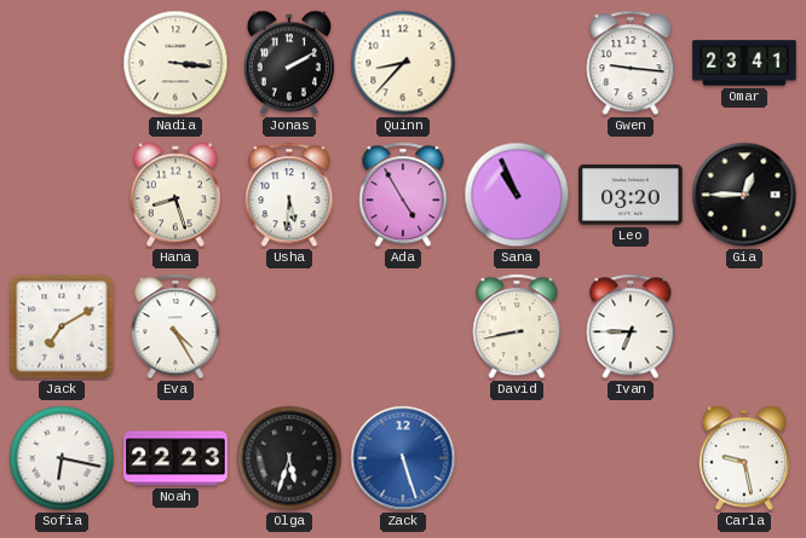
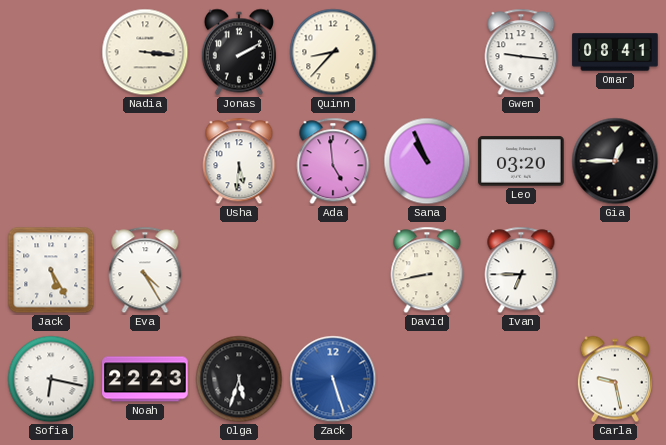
Omar: 23:41 -> 08:41 (615, 52)
Hana: 8:27 -> none (175, 195)
Ada: 4:55 -> 4:59 (333, 161)
Jack: 7:10 -> 5:25 (51, 270)
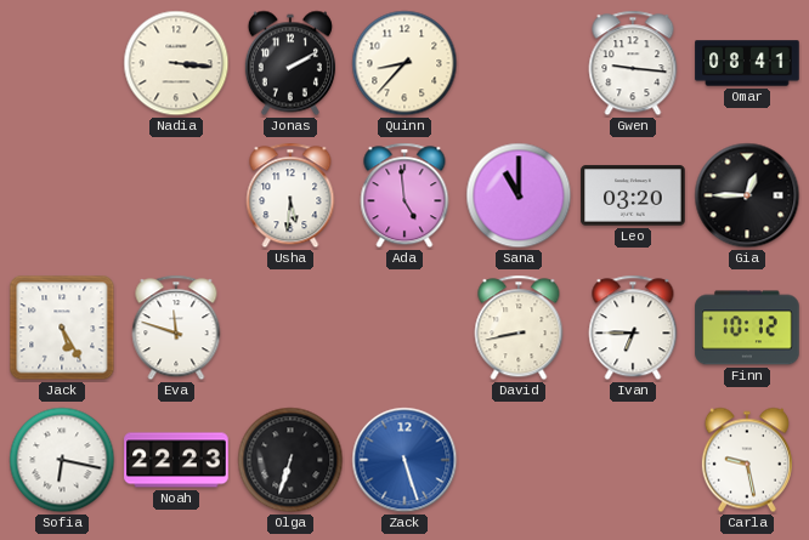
Sana: 10:56 -> 11:00 (519, 195)
Eva: 4:25 -> 11:48 (176, 328)
Finn: none -> 10:12 (747, 328)
Olga: 5:33 -> 6:33 (290, 460)
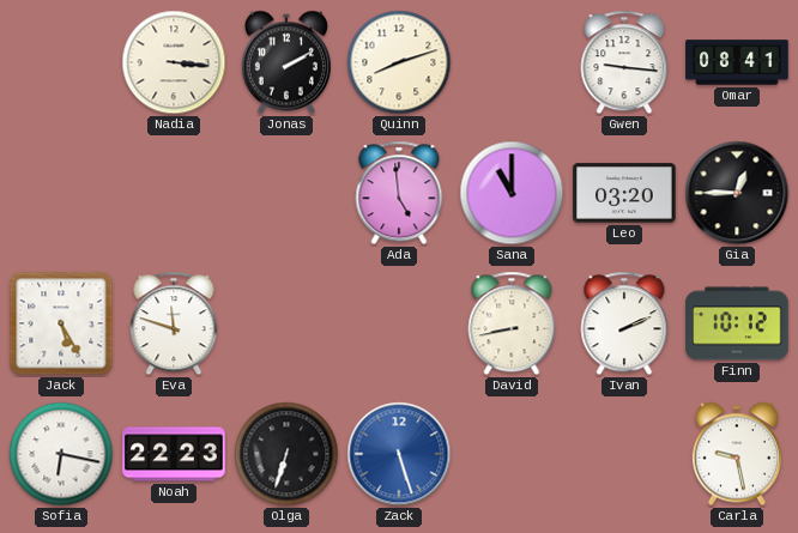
Quinn: 8:37 -> 8:12 (399, 62)
Usha: 5:31 -> none (290, 195)
Ivan: 6:45 -> 2:11 (624, 323)
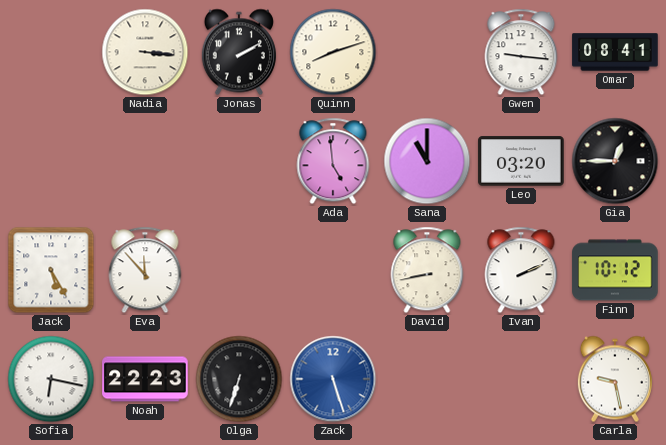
Eva: 11:48 -> 11:53 (145, 270)
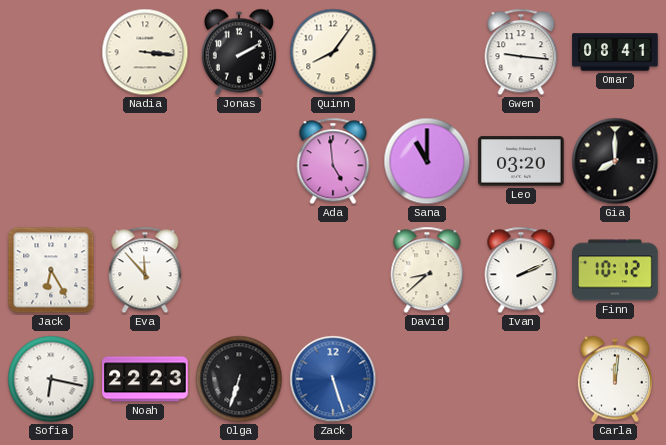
Quinn: 8:12 -> 8:06 (333, 52)
Gia: 12:45 -> 8:00 (615, 161)
Jack: 5:25 -> 6:25 (51, 270)
David: 8:43 -> 8:38 (427, 270)
Carla: 9:28 -> 12:01 (615, 379)
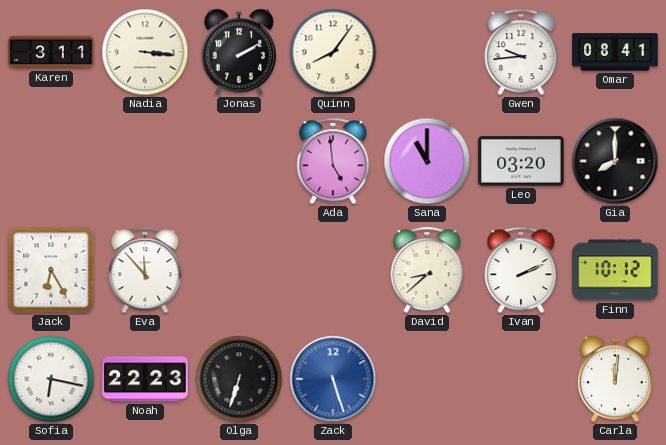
Karen: none -> 3:11 (51, 52)
Gwen: 9:16 -> 9:44 (521, 52)
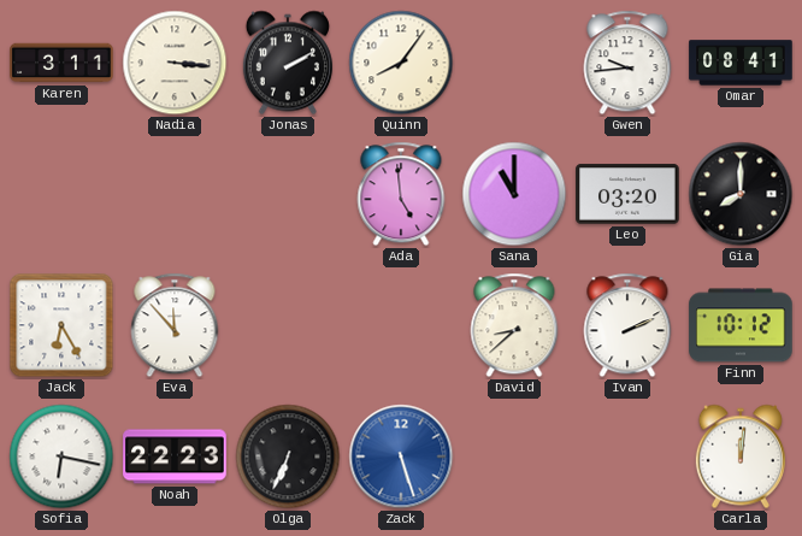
Olga: 6:33 -> 6:34 (288, 457)
